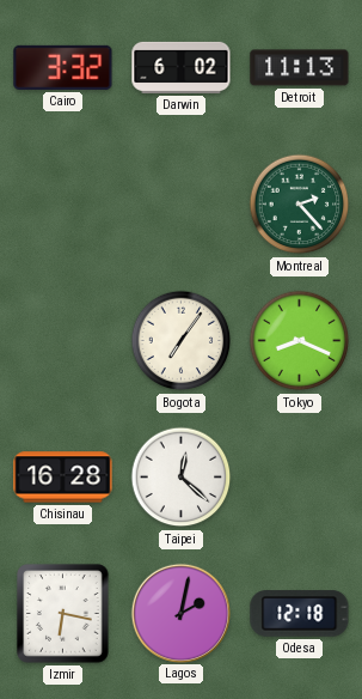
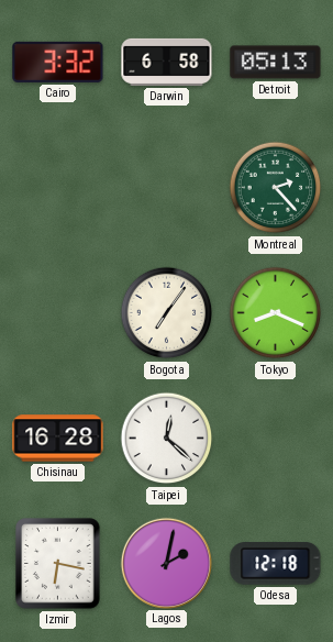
Darwin: 6:02 -> 6:58 (167, 62)
Detroit: 11:13 -> 05:13 (276, 63)
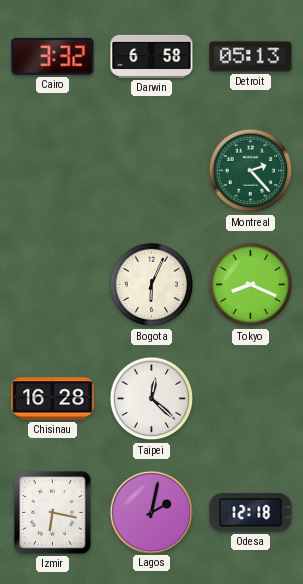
Bogota: 7:06 -> 6:04 (152, 285)
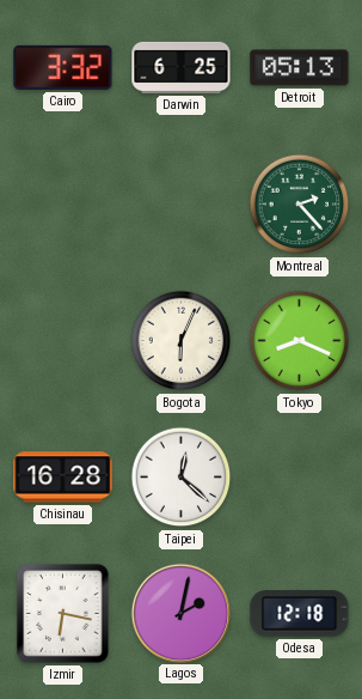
Darwin: 6:58 -> 6:25 (182, 67)
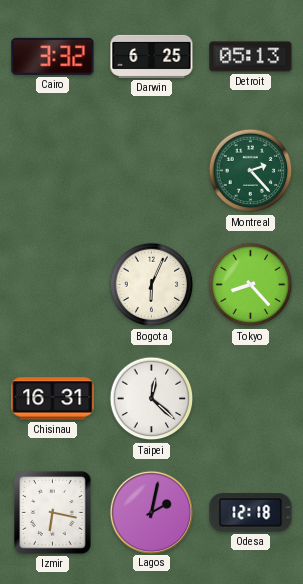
Tokyo: 8:19 -> 8:23 (251, 285)
Chisinau: 16:28 -> 16:31 (53, 399)
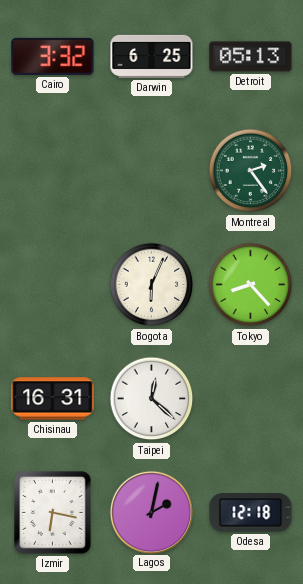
Montreal: 2:23 -> 2:24 (251, 171)
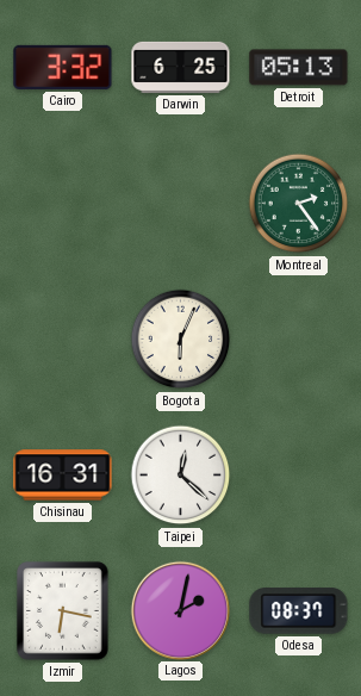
Tokyo: 8:23 -> none (251, 285)
Odesa: 12:18 -> 08:37 (299, 611)
